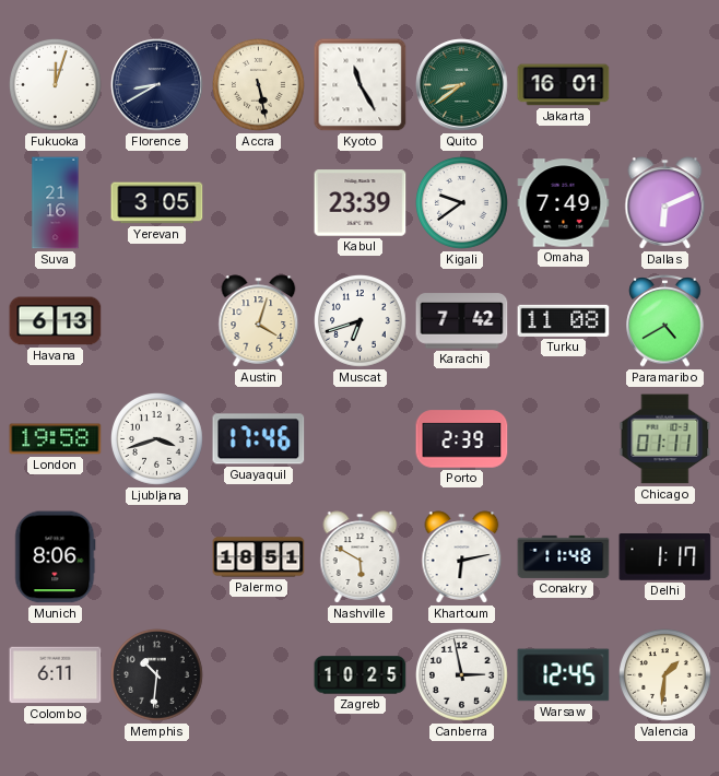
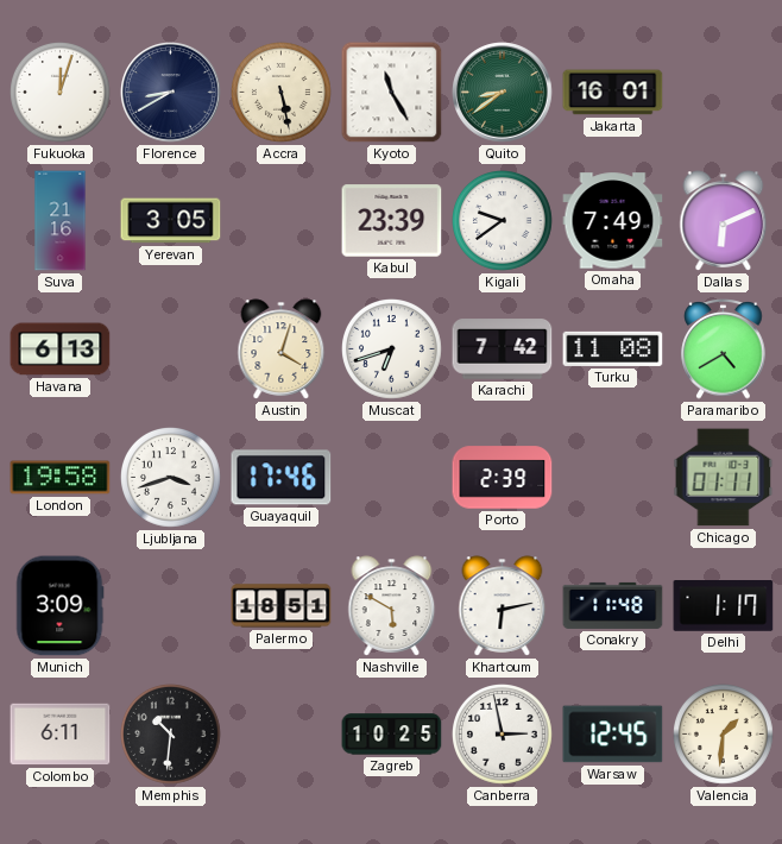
Munich: 8:06 -> 3:09 (61, 606)
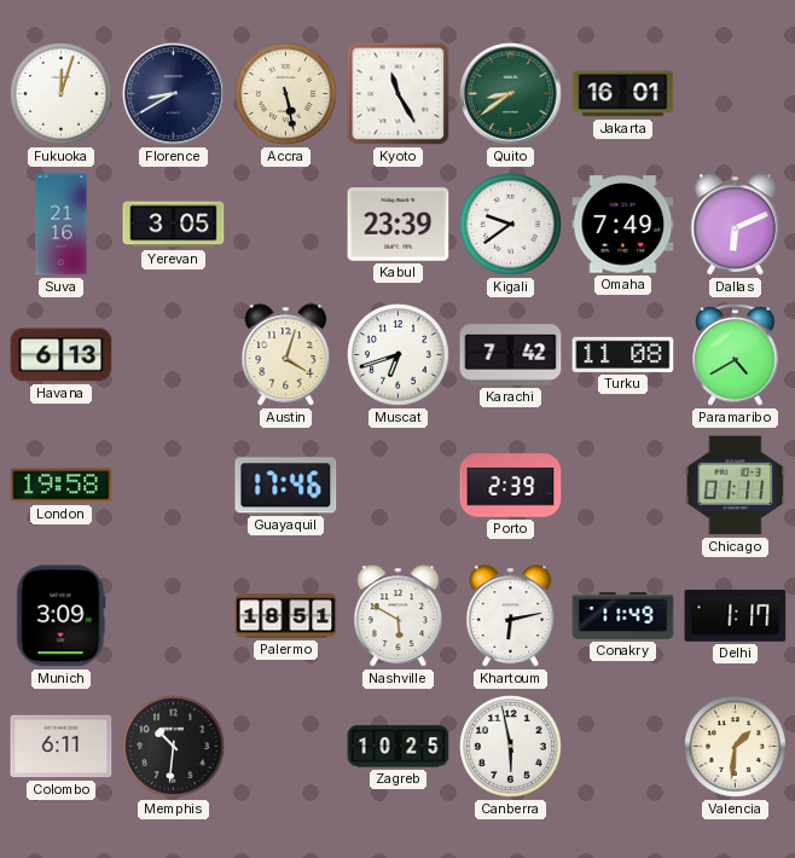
Ljubljana: 3:42 -> none (171, 478)
Conakry: 11:48 -> 11:49 (623, 615)
Canberra: 2:58 -> 5:58 (511, 747)
Warsaw: 12:45 -> none (613, 735)
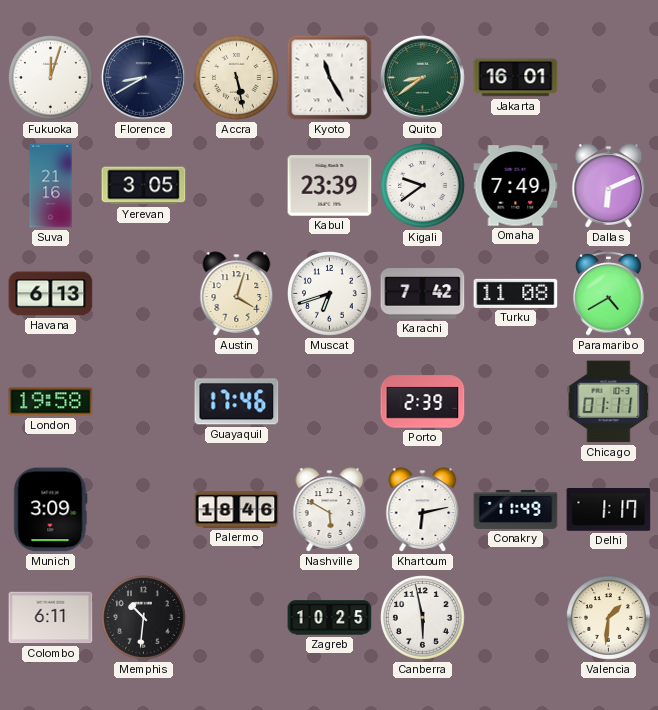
Palermo: 18:51 -> 18:46 (237, 510)
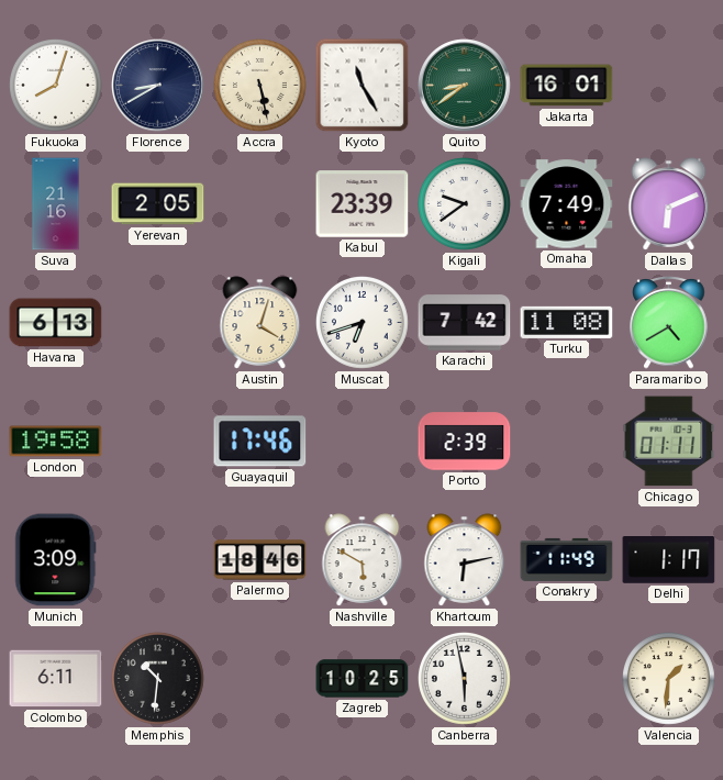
Fukuoka: 12:03 -> 8:03 (56, 86)
Yerevan: 3:05 -> 2:05 (158, 204)
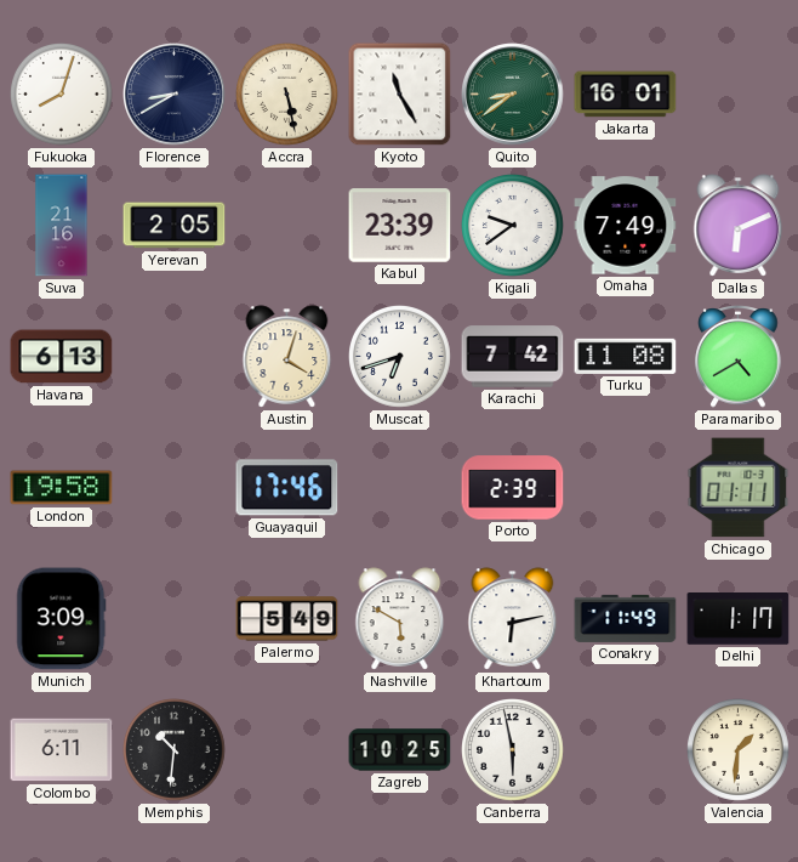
Palermo: 18:46 -> 5:49 (287, 619)
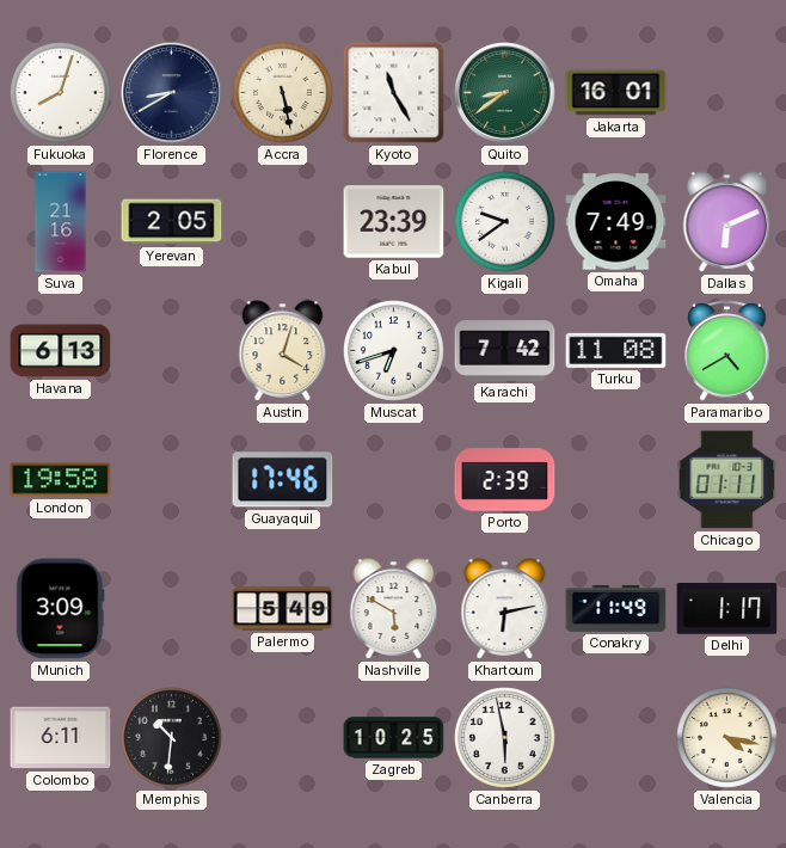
Valencia: 1:31 -> 4:17 (727, 738)
